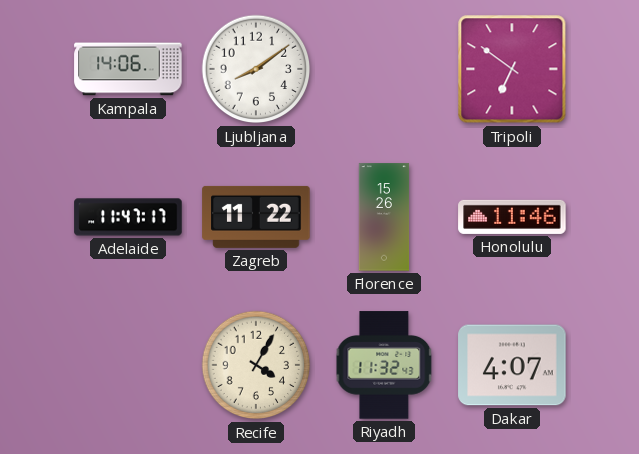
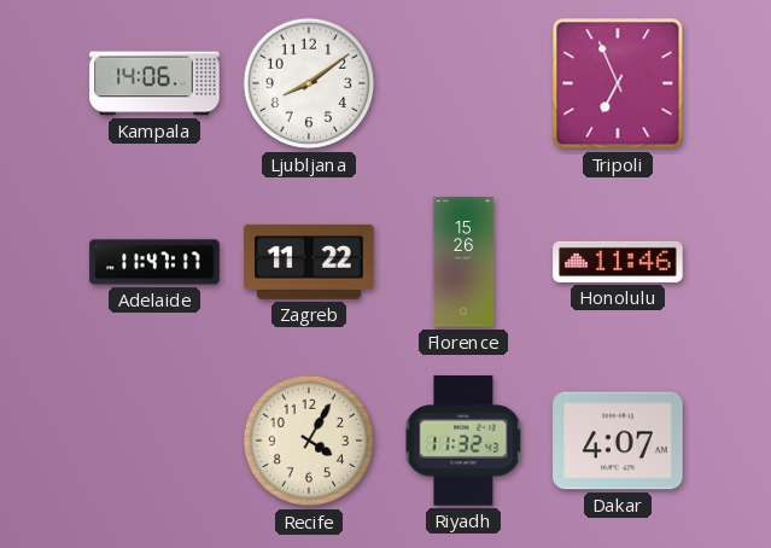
Tripoli: 6:51 -> 6:56 (618, 83)
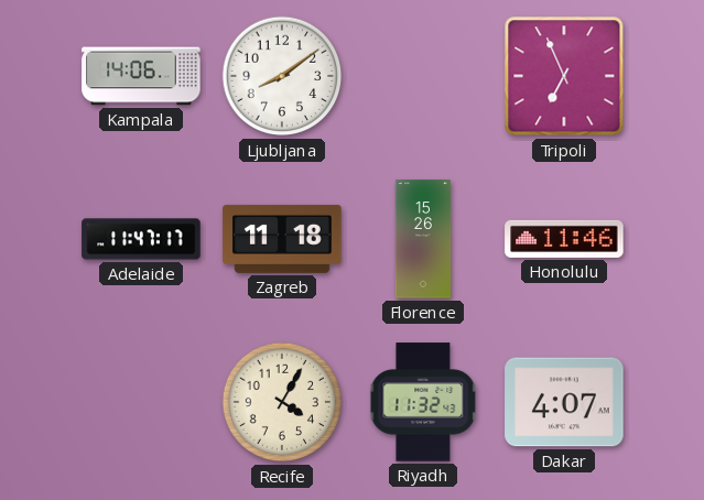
Zagreb: 11:22 -> 11:18 (282, 239)
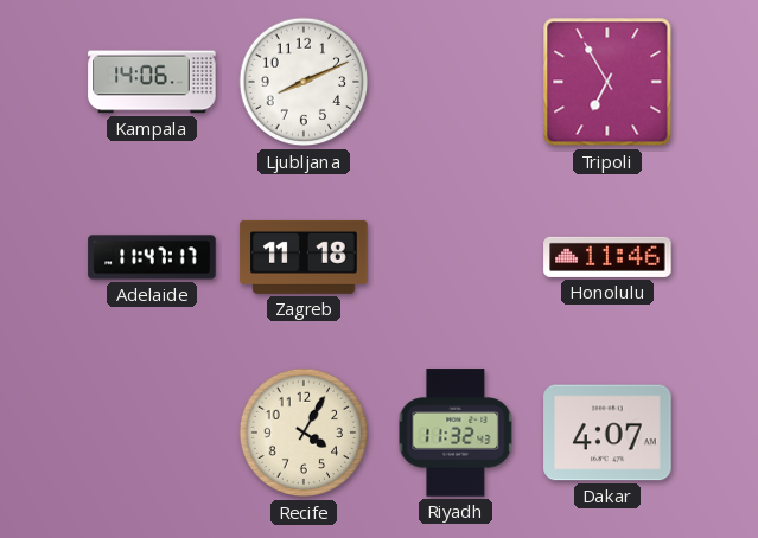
Ljubljana: 8:09 -> 8:11 (304, 82)
Tripoli: 6:56 -> 6:55 (607, 82)
Florence: 15:26 -> none (423, 239)
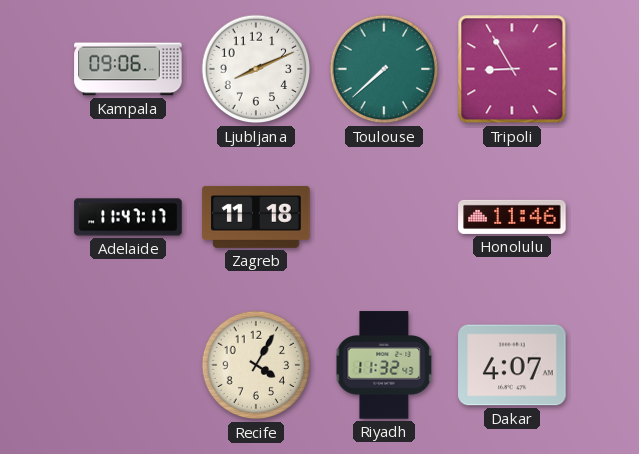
Kampala: 14:06 -> 09:06 (128, 69)
Toulouse: none -> 7:38 (384, 69)
Tripoli: 6:55 -> 8:55 (512, 69)
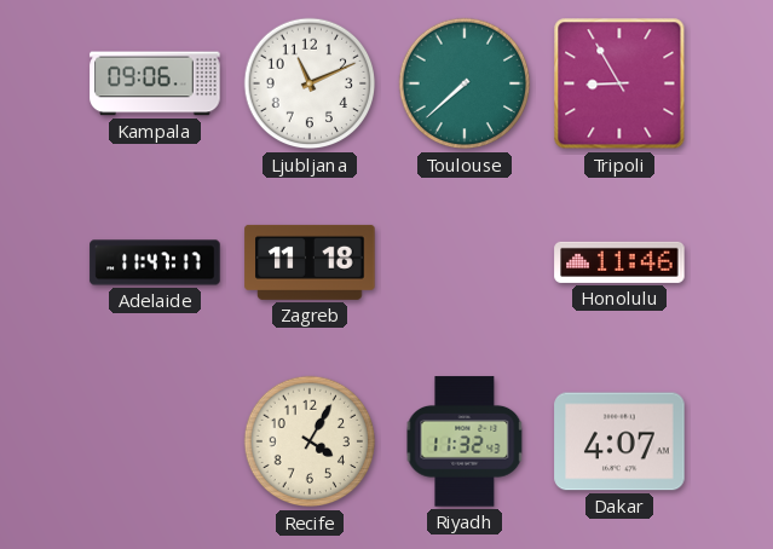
Ljubljana: 8:11 -> 11:11 (310, 83)
